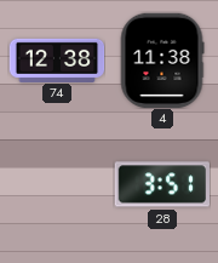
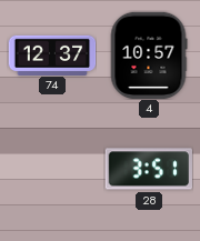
74: 12:38 -> 12:37 (52, 54)
4: 11:38 -> 10:57 (149, 56)
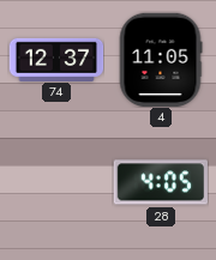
4: 10:57 -> 11:05 (161, 60)
28: 3:51 -> 4:05 (160, 182)
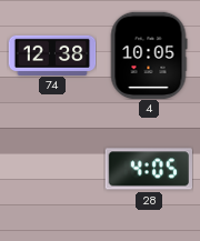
74: 12:37 -> 12:38 (52, 54)
4: 11:05 -> 10:05 (149, 56)
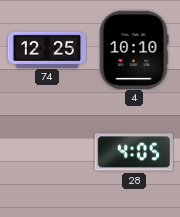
74: 12:38 -> 12:25 (47, 49)
4: 10:05 -> 10:10 (134, 50)
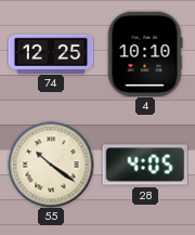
55: none -> 10:21 (51, 165)
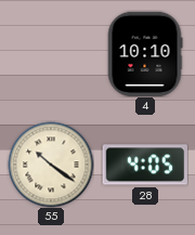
74: 12:25 -> none (51, 53)
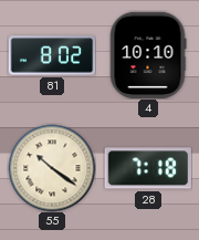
81: none -> 8:02 (52, 55)
28: 4:05 -> 7:18 (147, 168)
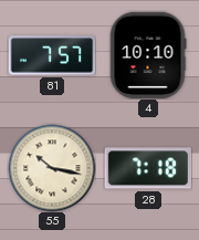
81: 8:02 -> 7:57 (52, 55)
55: 10:21 -> 10:17 (52, 168)
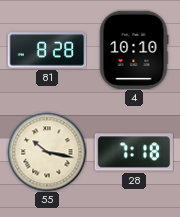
81: 7:57 -> 8:28 (47, 50)
